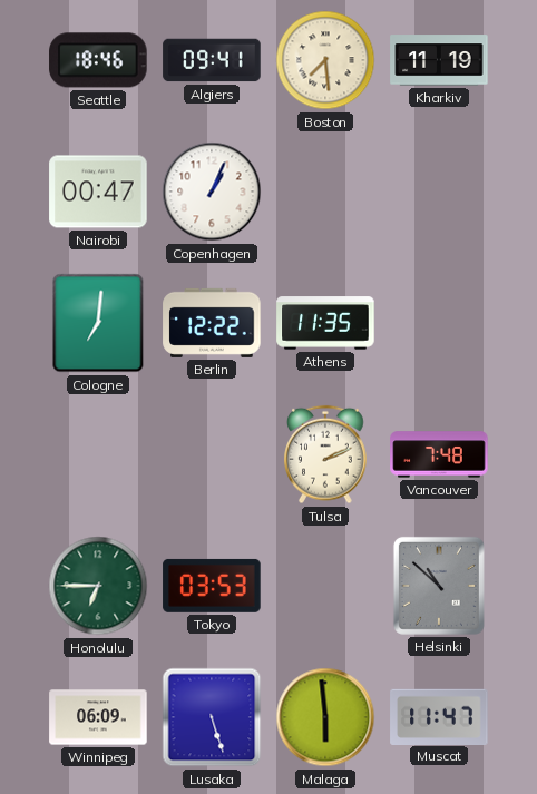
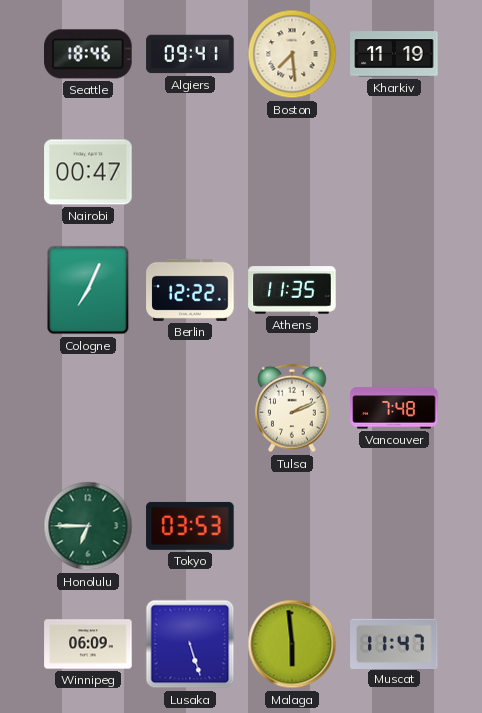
Copenhagen: 1:04 -> none (212, 192)
Cologne: 7:01 -> 7:04 (88, 290)
Helsinki: 10:52 -> none (439, 586)
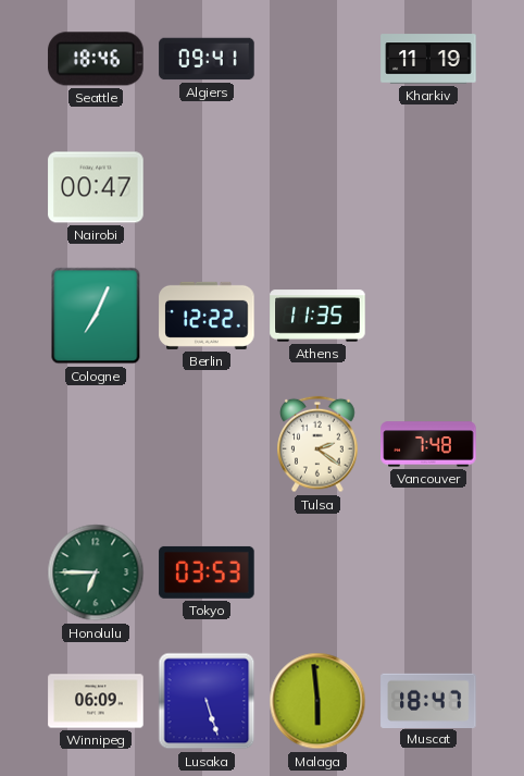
Boston: 7:29 -> none (292, 54)
Tulsa: 2:11 -> 2:21 (317, 444)
Muscat: 11:47 -> 18:47 (428, 700)
